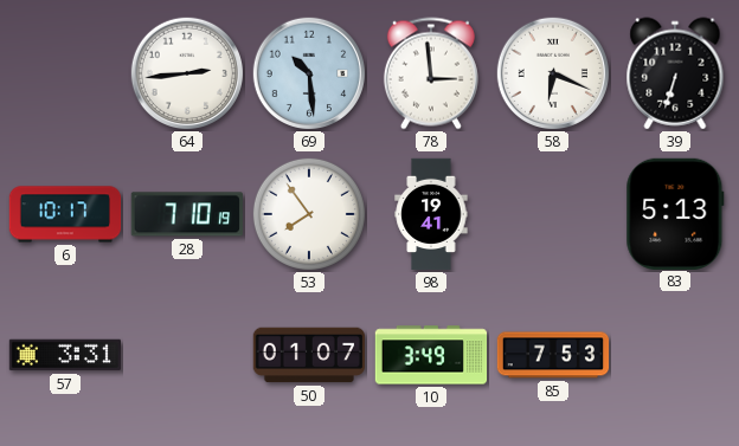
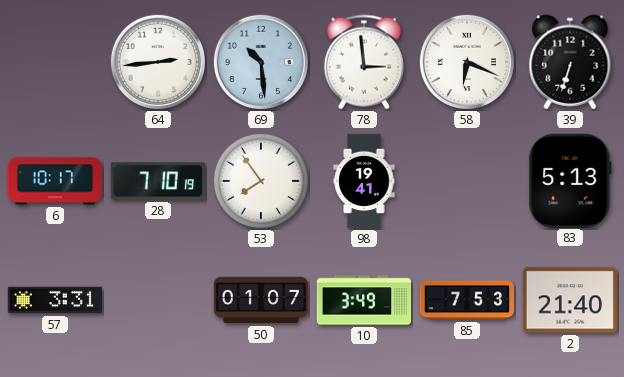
2: none -> 21:40 (569, 300)
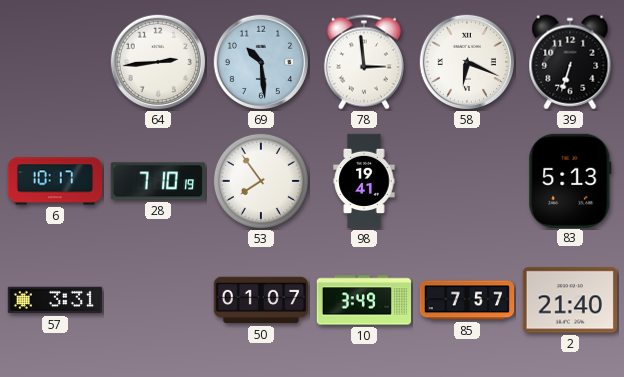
85: 7:53 -> 7:57 (467, 300)
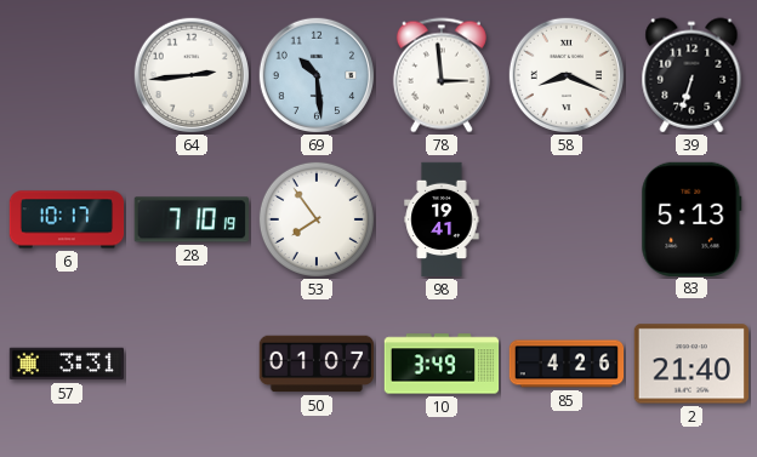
58: 6:19 -> 8:19 (565, 74)
85: 7:57 -> 4:26 (567, 364)
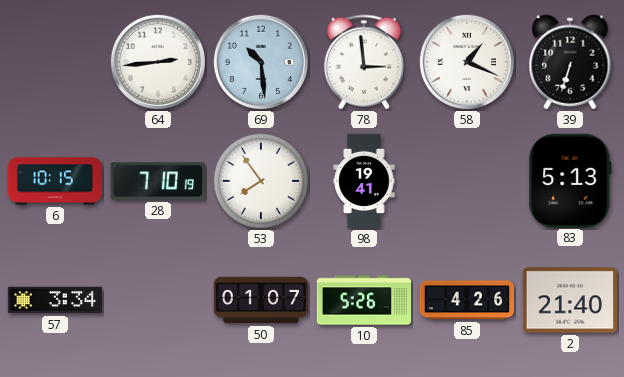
58: 8:19 -> 1:19 (466, 61)
6: 10:17 -> 10:15 (55, 181)
57: 3:31 -> 3:34 (54, 300)
10: 3:49 -> 5:26 (364, 300)
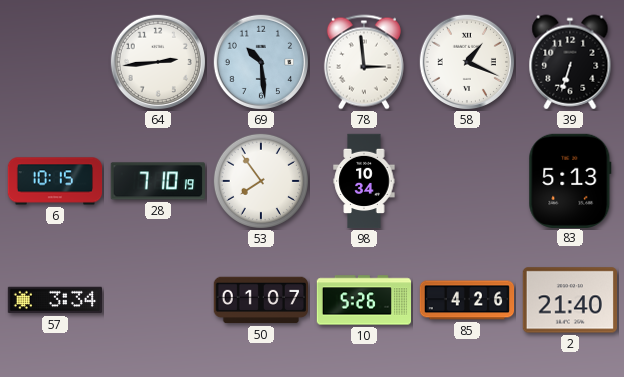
98: 19:41 -> 10:34 (364, 181)
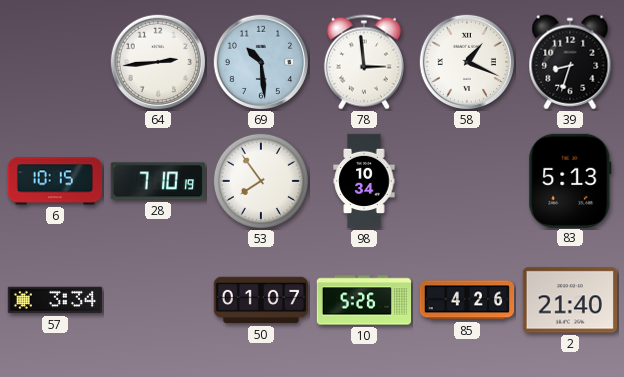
39: 6:33 -> 8:33 (570, 62)
